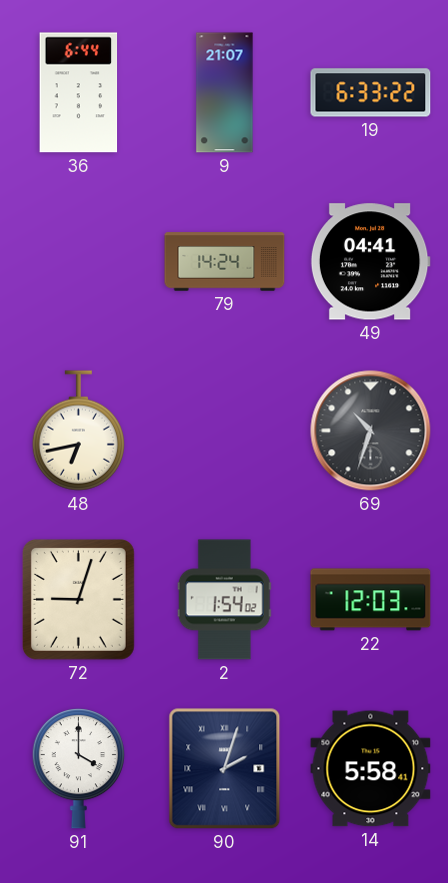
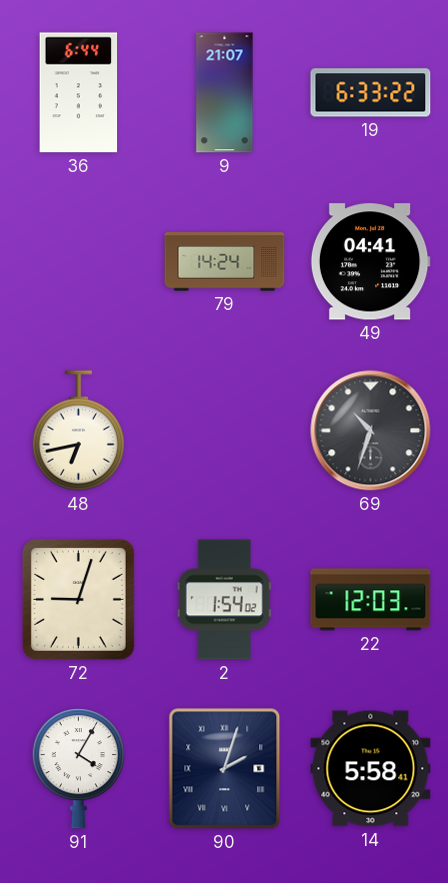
91: 4:00 -> 4:05 (78, 769)
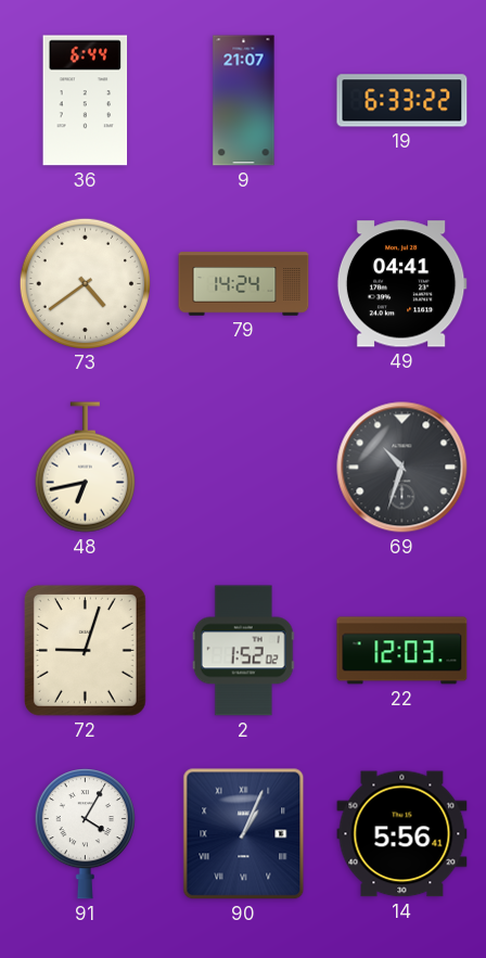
73: none -> 4:39 (85, 283)
2: 1:54 -> 1:52 (243, 651)
90: 2:03 -> 1:04 (244, 834)
14: 5:58 -> 5:56 (402, 834)
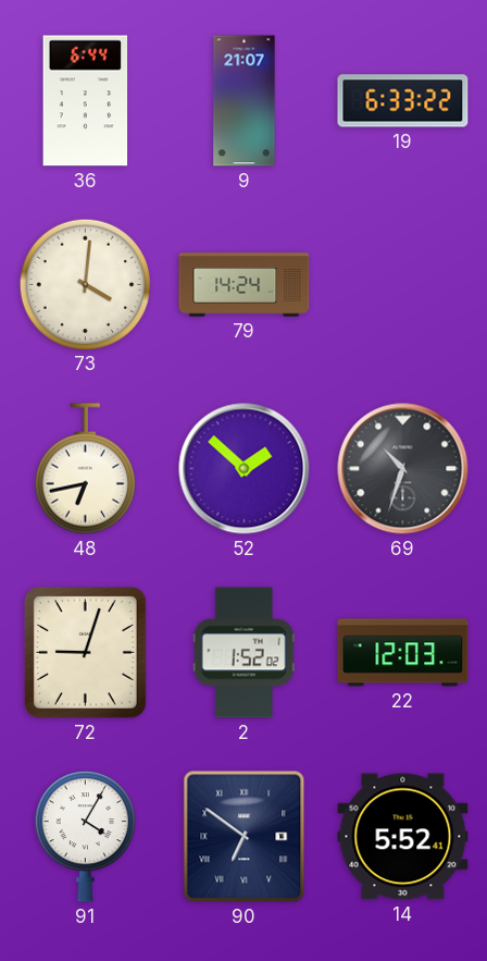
73: 4:39 -> 4:01 (85, 284)
49: 04:41 -> none (401, 284)
52: none -> 1:52 (245, 469)
90: 1:04 -> 6:51 (245, 837)
14: 5:56 -> 5:52 (403, 837)
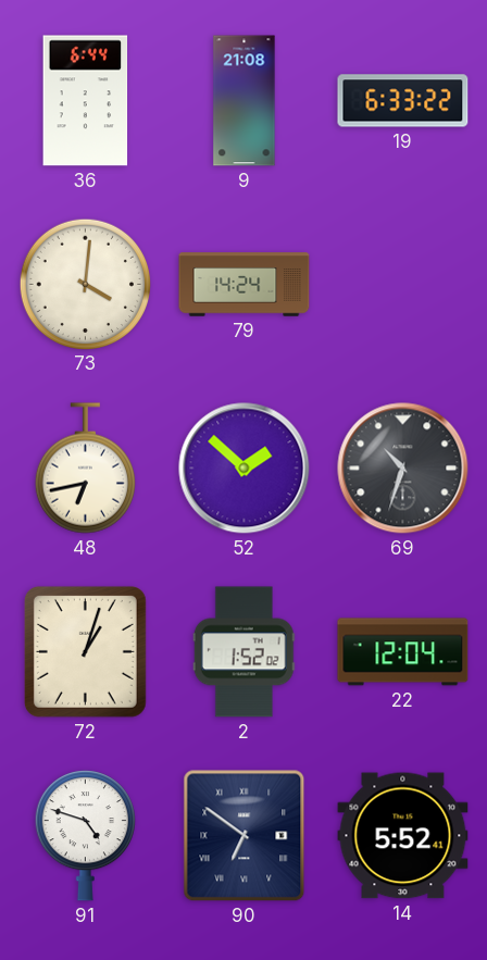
9: 21:07 -> 21:08 (245, 101)
72: 9:03 -> 1:03 (85, 651)
22: 12:03 -> 12:04 (403, 652)
91: 4:05 -> 4:48 (85, 836)
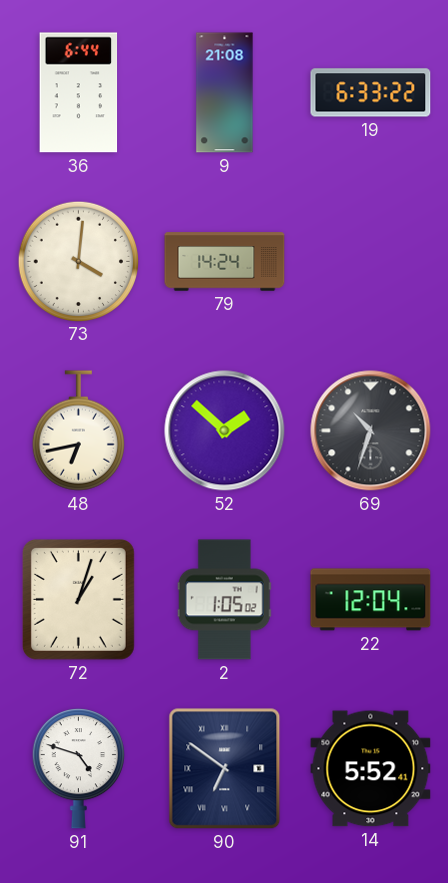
2: 1:52 -> 1:05 (224, 600)
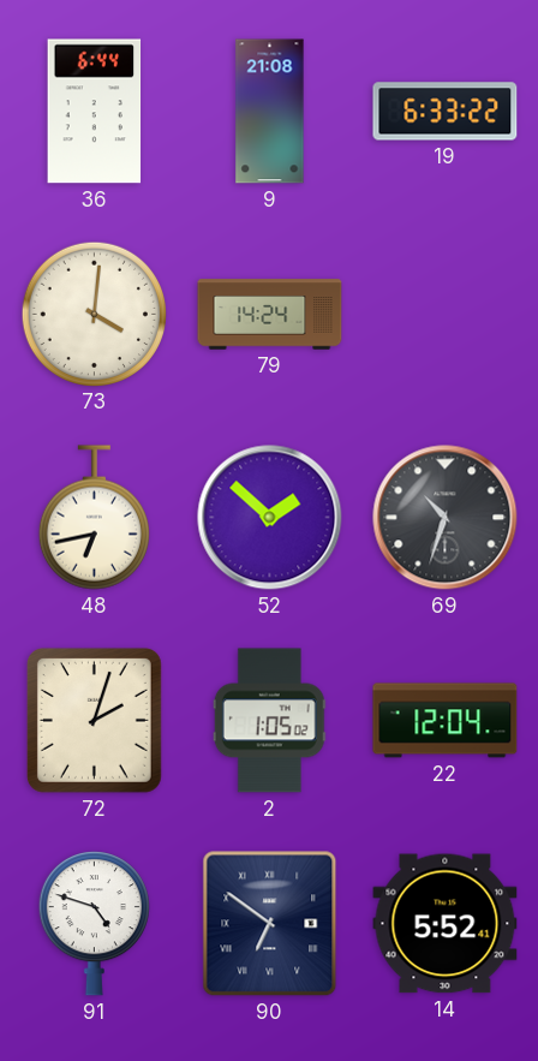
72: 1:03 -> 2:03 (94, 720)
